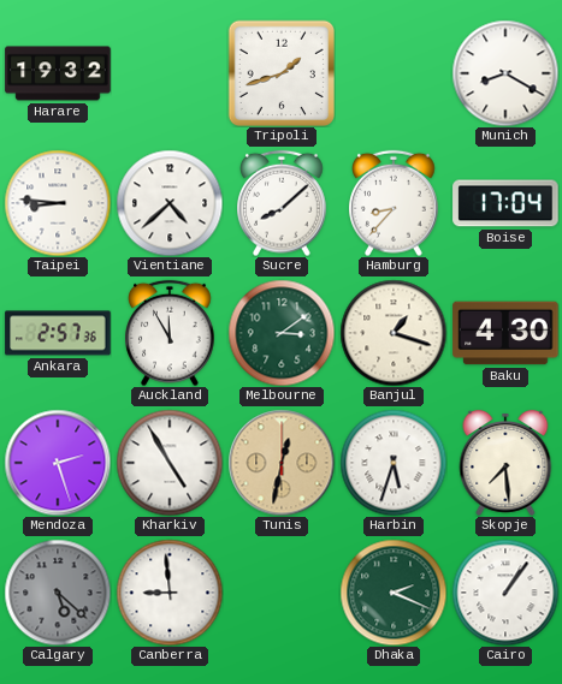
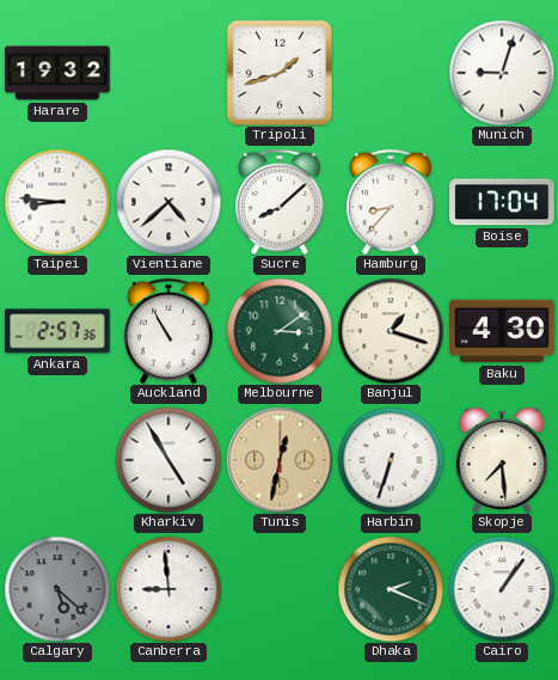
Munich: 8:20 -> 9:03 (502, 73)
Auckland: 11:55 -> 10:55 (170, 331)
Mendoza: 2:27 -> none (58, 463)
Harbin: 5:33 -> 6:33 (391, 460)
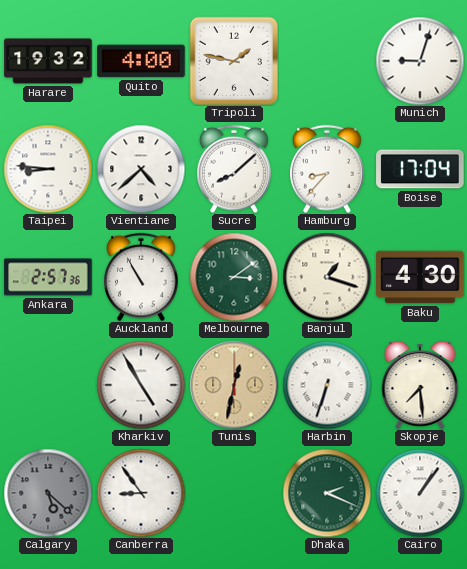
Quito: none -> 4:00 (141, 61)
Tripoli: 1:42 -> 1:47 (233, 60)
Canberra: 8:59 -> 8:54 (141, 493)
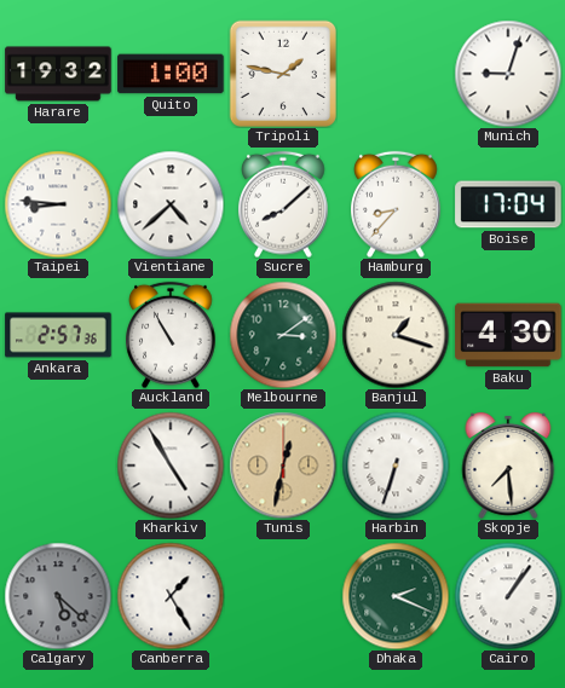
Quito: 4:00 -> 1:00 (171, 74)
Canberra: 8:54 -> 1:25 (171, 596)
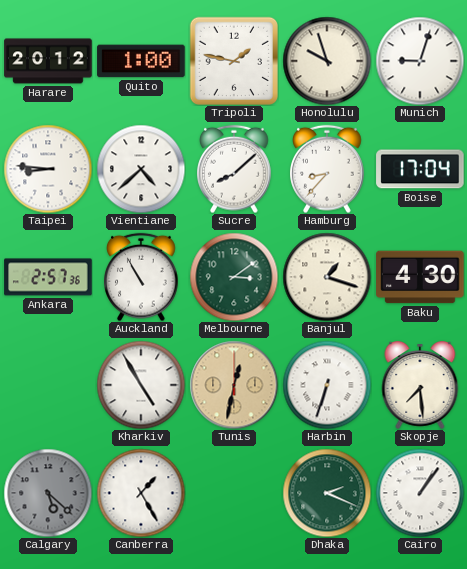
Harare: 19:32 -> 20:12 (48, 61)
Honolulu: none -> 9:57 (327, 61)
